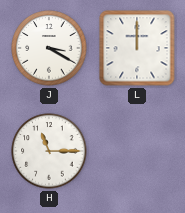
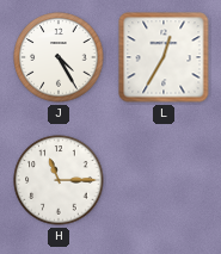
J: 3:20 -> 4:25 (59, 57)
L: 12:00 -> 12:35 (164, 57)
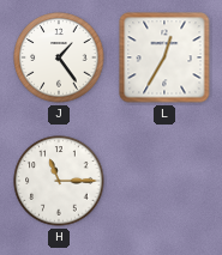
J: 4:25 -> 1:24 (59, 57)
